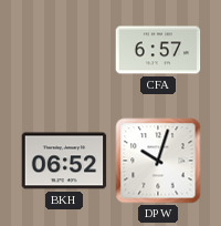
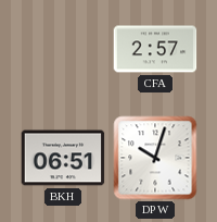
CFA: 6:57 -> 2:57 (155, 49)
BKH: 06:52 -> 06:51 (63, 158)
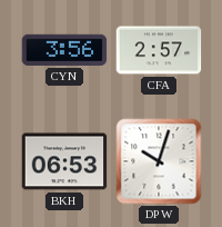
CYN: none -> 3:56 (64, 50)
BKH: 06:51 -> 06:53 (64, 161)
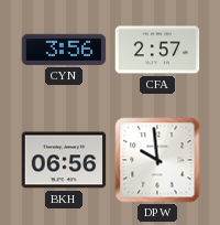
BKH: 06:53 -> 06:56 (64, 160)
DPW: 10:03 -> 9:59 (157, 160)
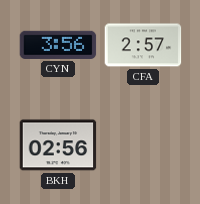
BKH: 06:56 -> 02:56 (58, 145)
DPW: 9:59 -> none (157, 160)
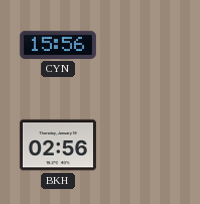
CYN: 3:56 -> 15:56 (58, 45)
CFA: 2:57 -> none (143, 45)
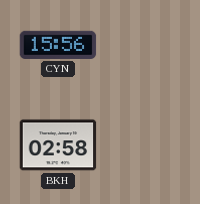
BKH: 02:56 -> 02:58 (58, 145)
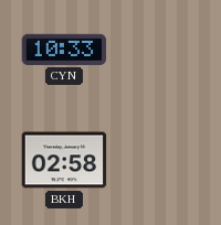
CYN: 15:56 -> 10:33 (64, 50)
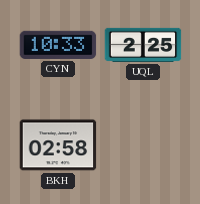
UQL: none -> 2:25 (143, 45)
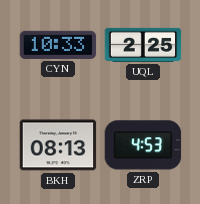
BKH: 02:58 -> 08:13 (58, 145)
ZRP: none -> 4:53 (143, 145)
